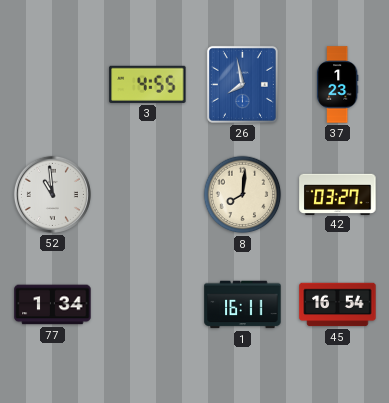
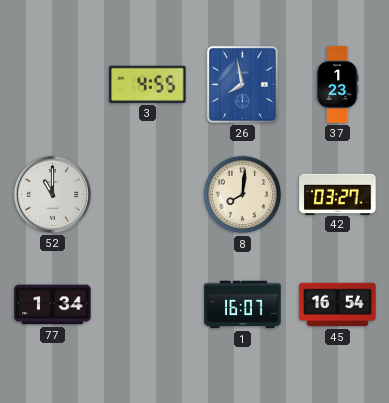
52: 10:59 -> 11:00 (52, 194)
1: 16:11 -> 16:07 (243, 305)
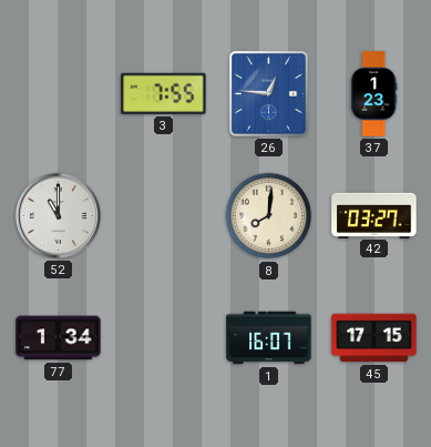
3: 4:55 -> 7:55 (164, 93)
26: 7:58 -> 12:46 (268, 93)
45: 16:54 -> 17:15 (374, 338)
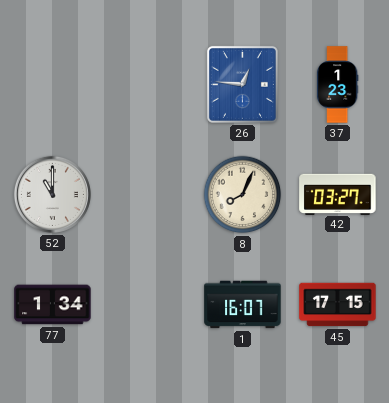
3: 7:55 -> none (164, 93)
8: 8:01 -> 8:04 (243, 195)
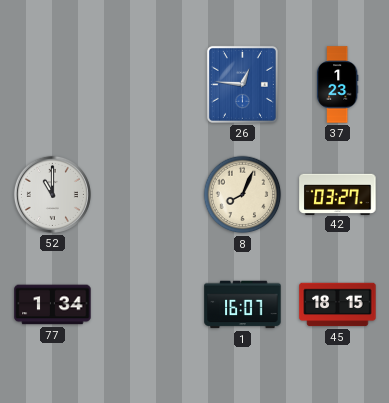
45: 17:15 -> 18:15 (338, 305)
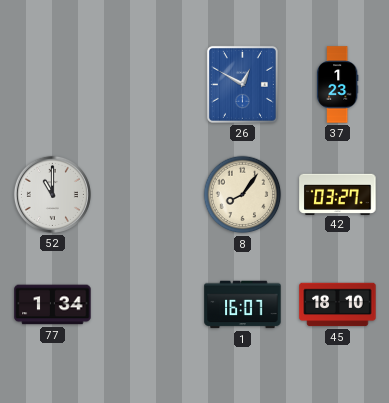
26: 12:46 -> 12:50 (242, 84)
8: 8:04 -> 8:06 (243, 195)
45: 18:15 -> 18:10 (338, 305)
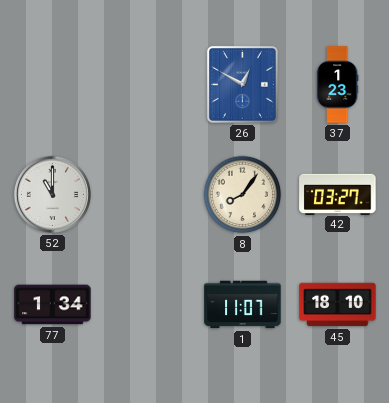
1: 16:07 -> 11:07 (243, 305)
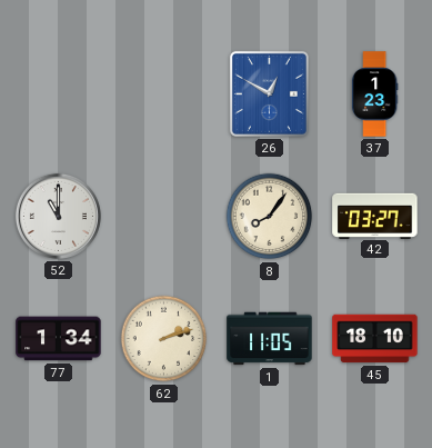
62: none -> 2:12 (164, 339)
1: 11:07 -> 11:05 (270, 339)
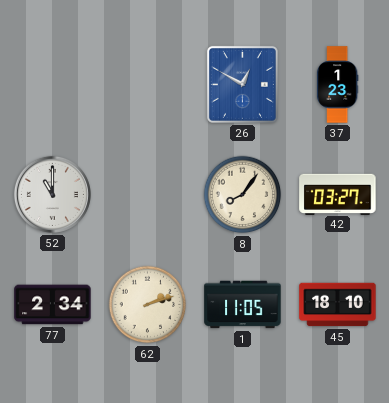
77: 1:34 -> 2:34 (53, 305)
